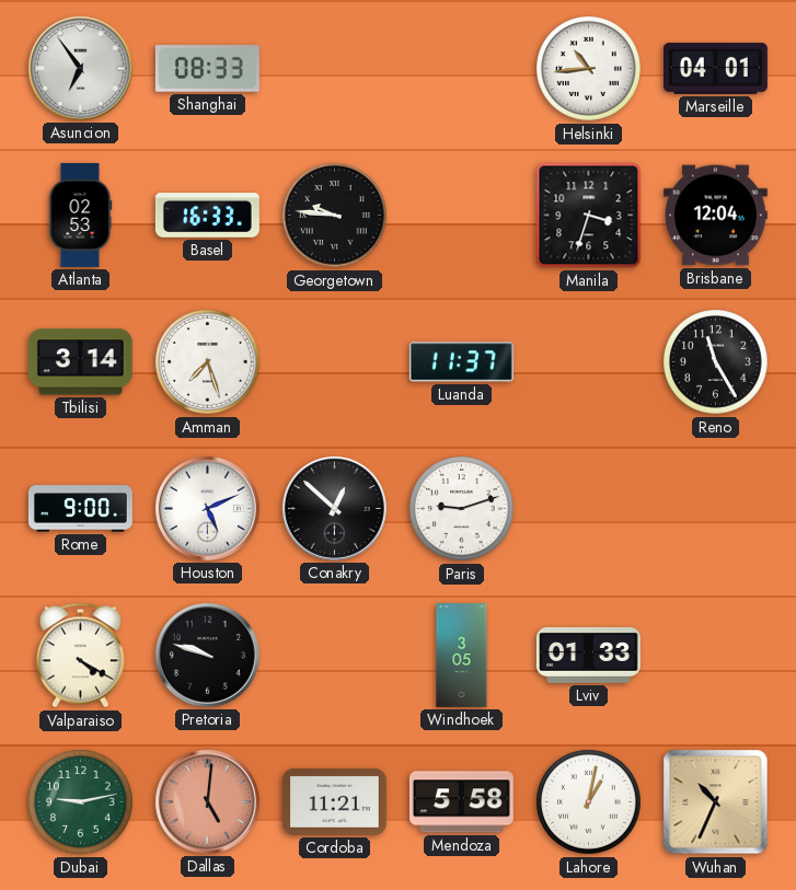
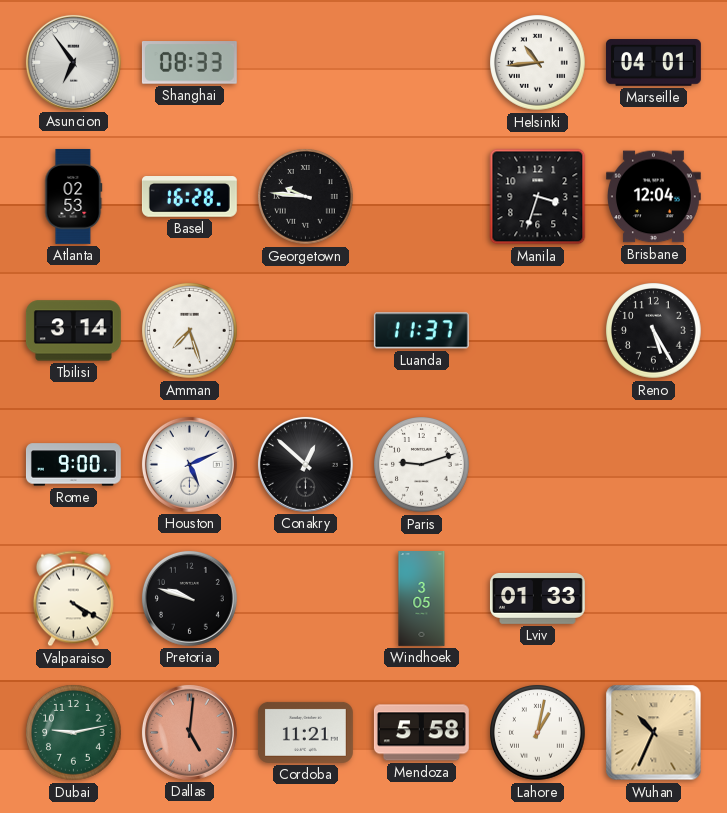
Basel: 16:33 -> 16:28 (189, 197)
Reno: 11:25 -> 5:25 (654, 331)
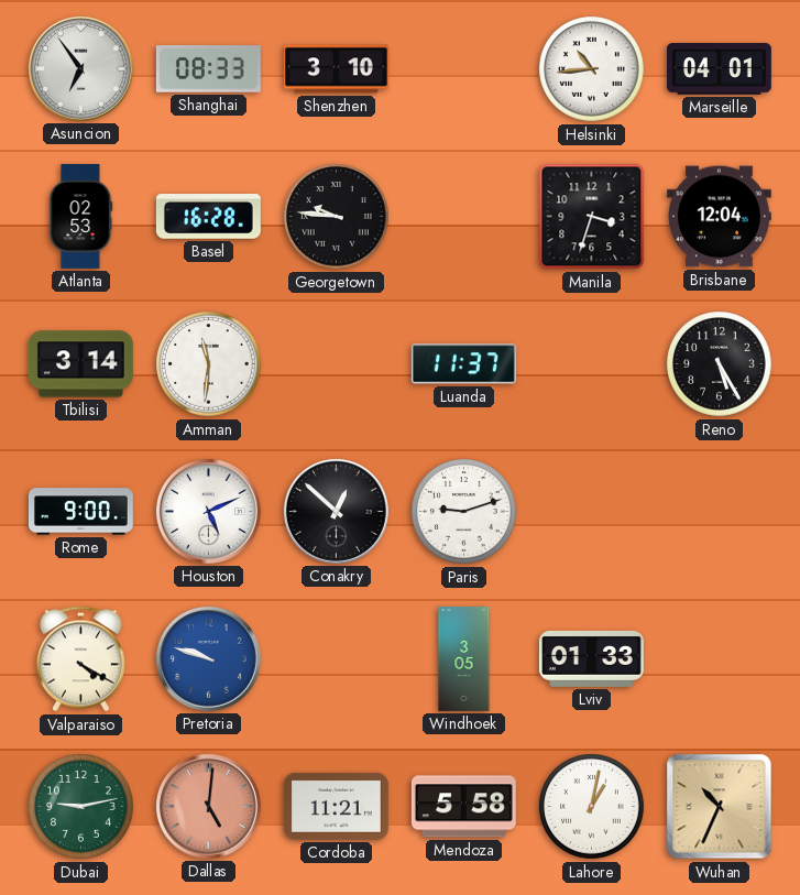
Shenzhen: none -> 3:10 (336, 69)
Amman: 7:27 -> 11:31 (209, 364)
Pretoria dial: black -> blue (208, 658)
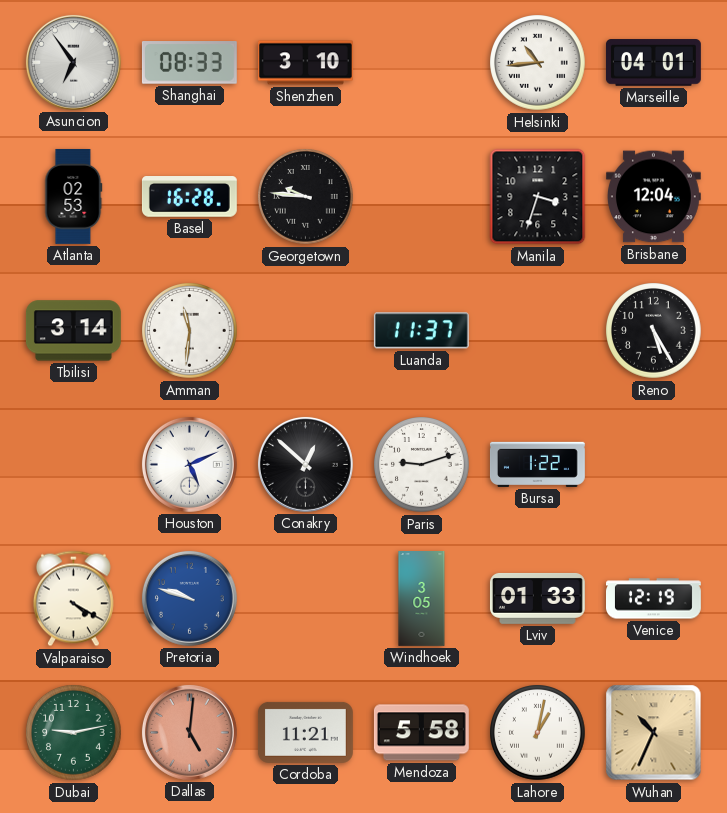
Rome: 9:00 -> none (80, 512)
Bursa: none -> 1:22 (538, 464)
Venice: none -> 12:19 (654, 599)
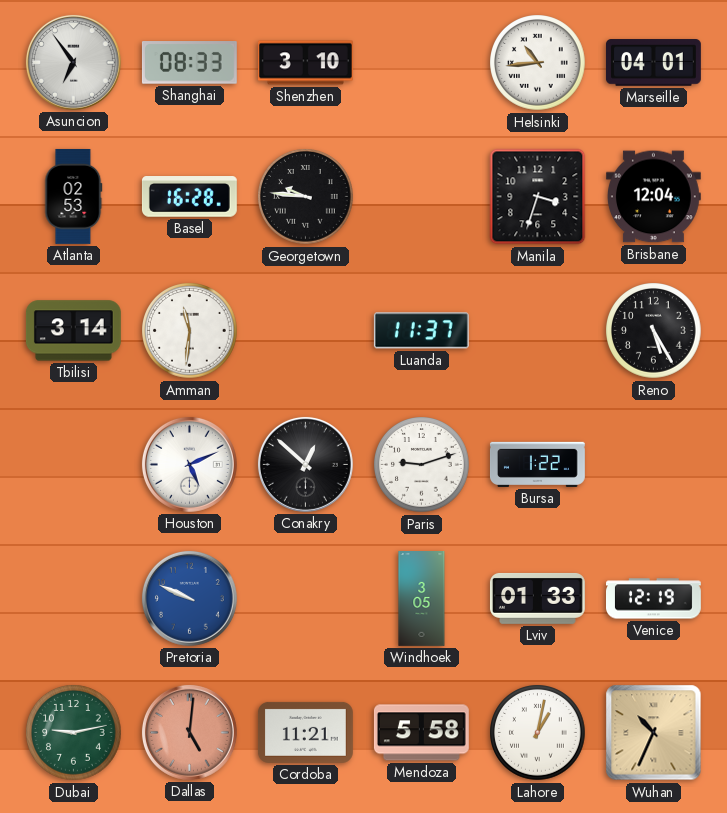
Valparaiso: 4:20 -> none (73, 599)
Pretoria: 9:48 -> 9:49 (189, 598)
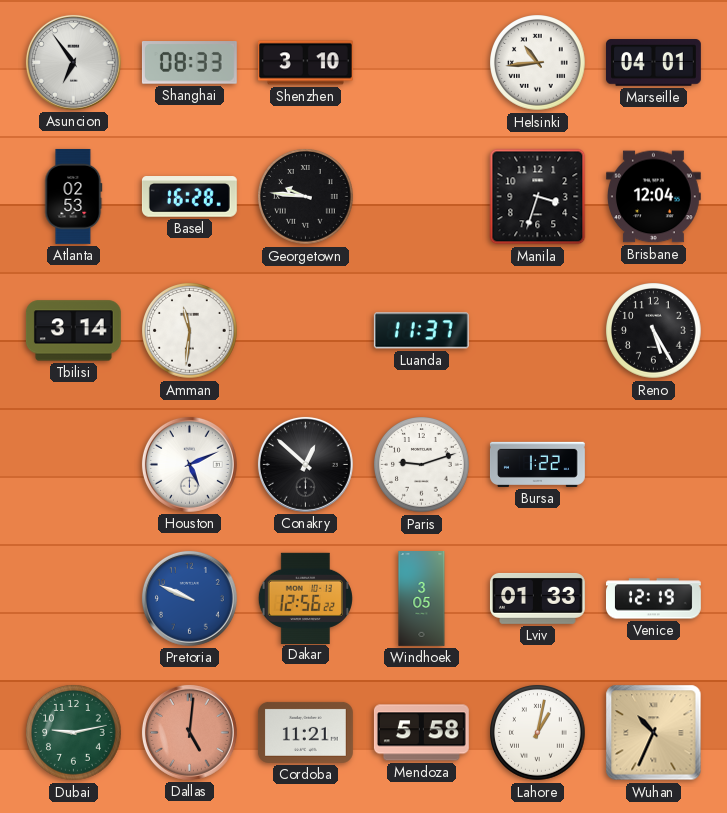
Dakar: none -> 12:56 (305, 598)
